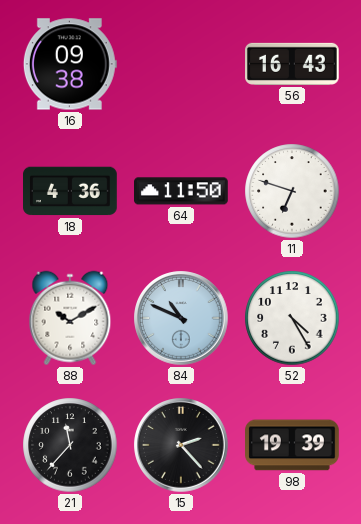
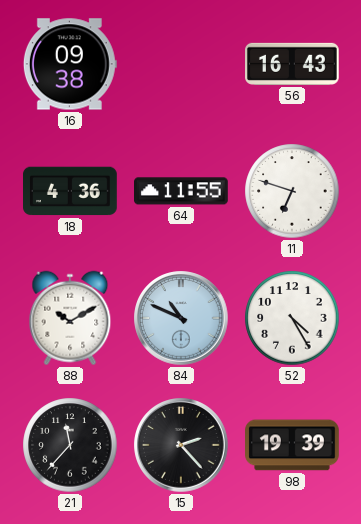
64: 11:50 -> 11:55 (182, 191)
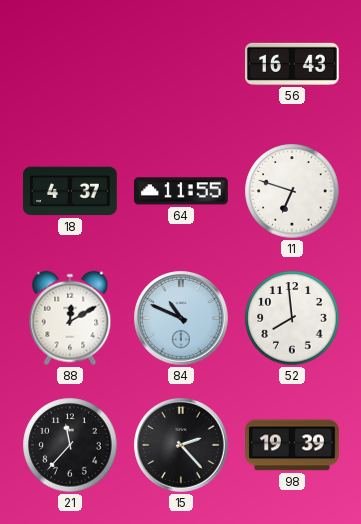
16: 09:38 -> none (70, 64)
18: 4:36 -> 4:37 (71, 191)
88: 10:10 -> 12:10 (70, 318)
52: 4:25 -> 7:59 (292, 318)
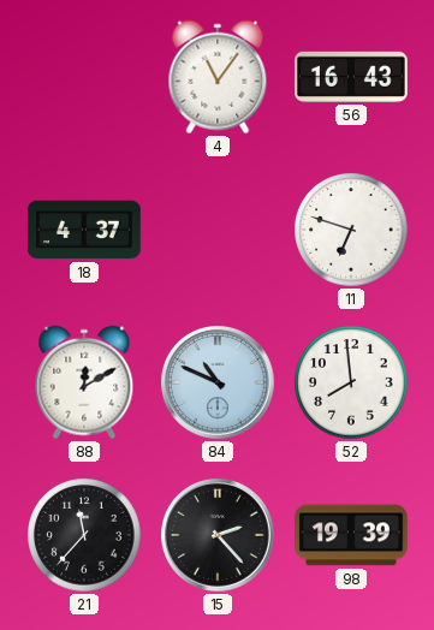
4: none -> 11:06 (218, 77)
64: 11:55 -> none (182, 191)
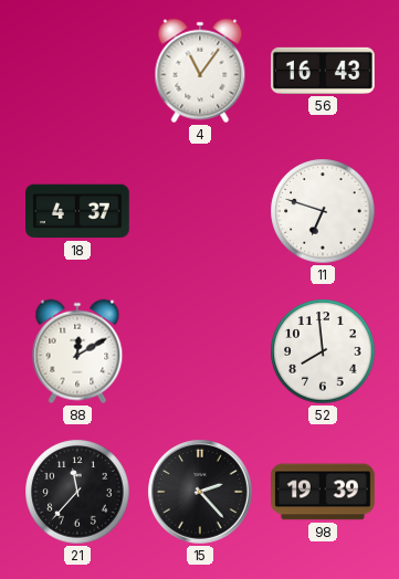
84: 10:49 -> none (218, 382)
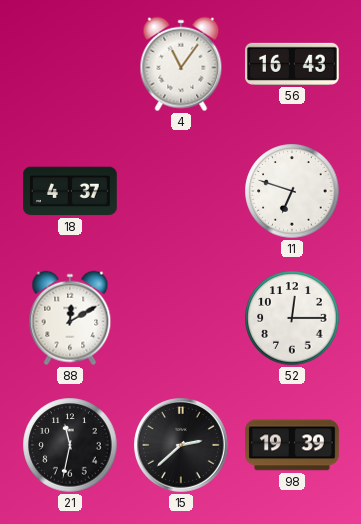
52: 7:59 -> 12:15 (292, 318)
21: 11:37 -> 11:32 (70, 445)
15: 2:23 -> 2:38 (181, 445)
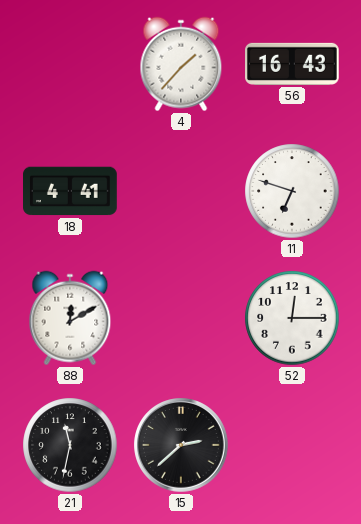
4: 11:06 -> 1:37 (181, 64)
18: 4:37 -> 4:41 (71, 191)
98: 19:39 -> none (293, 445)
